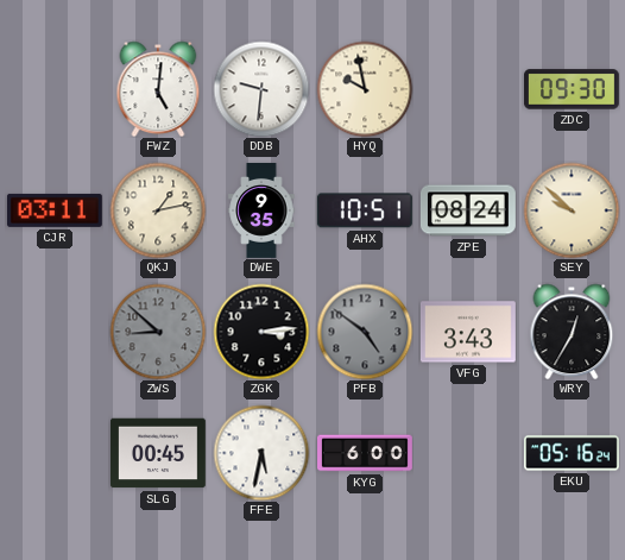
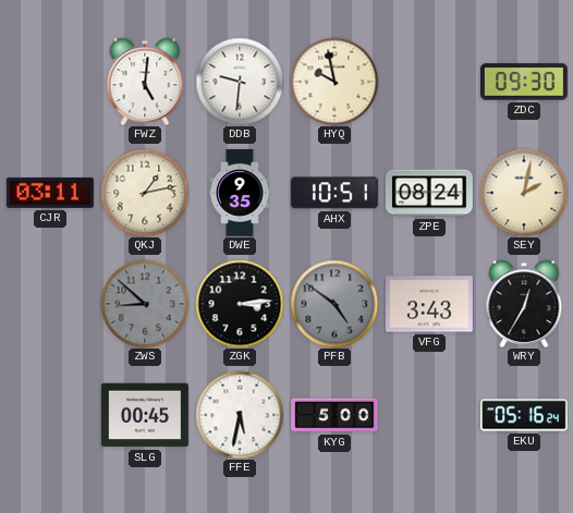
SEY: 9:52 -> 2:02 (524, 193)
KYG: 6:00 -> 5:00 (336, 415)
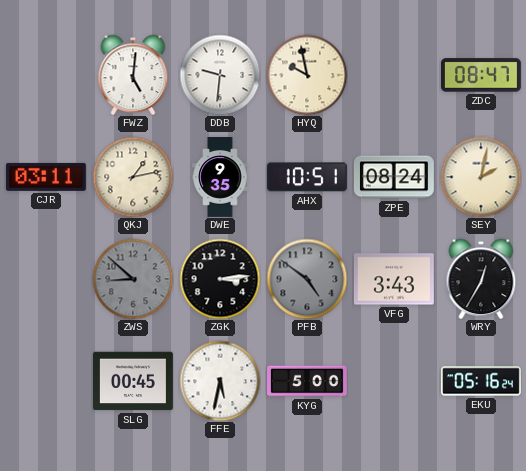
ZDC: 09:30 -> 08:47 (481, 75)
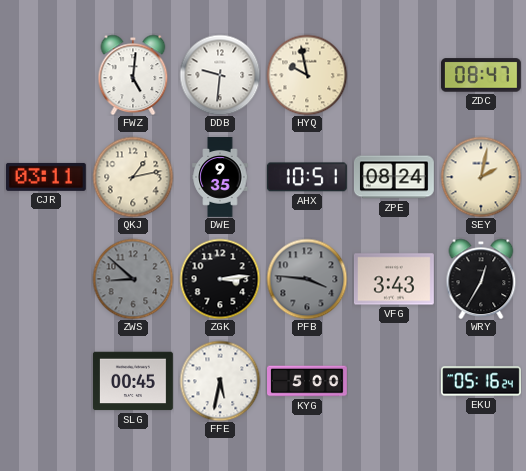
PFB: 4:51 -> 3:46 (307, 279)
